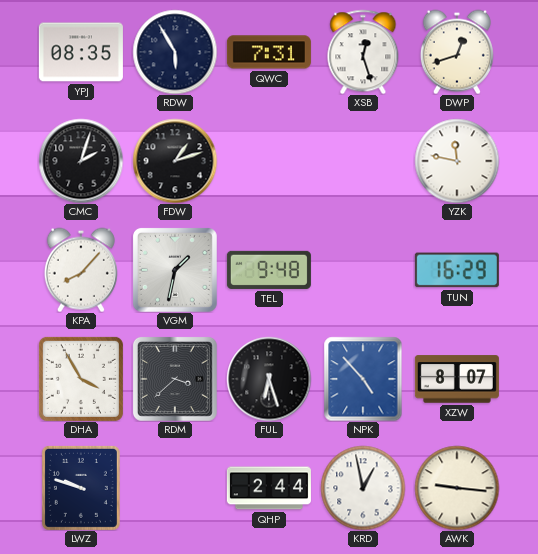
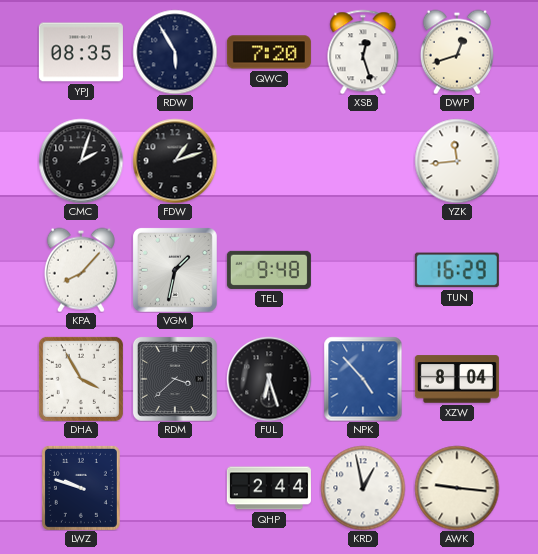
QWC: 7:31 -> 7:20 (269, 52)
YZK: 11:47 -> 11:44 (457, 161)
XZW: 8:07 -> 8:04 (457, 379)
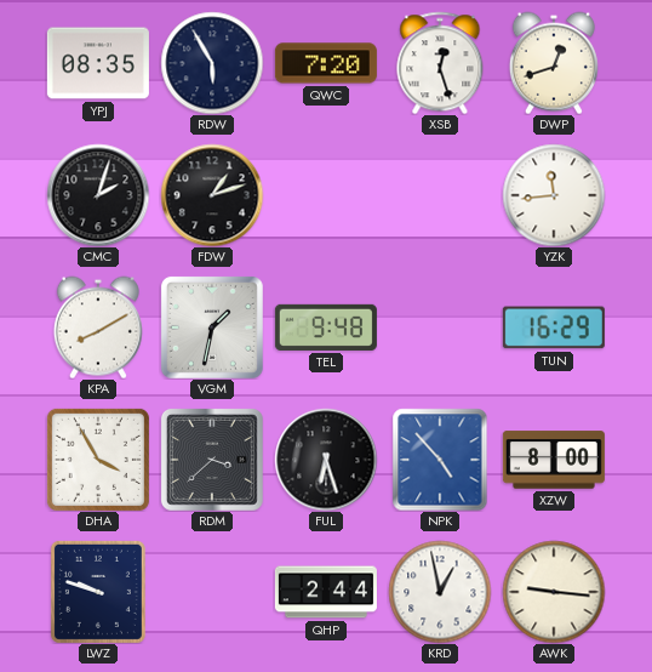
KPA: 8:07 -> 8:10 (98, 328)
XZW: 8:04 -> 8:00 (554, 460)
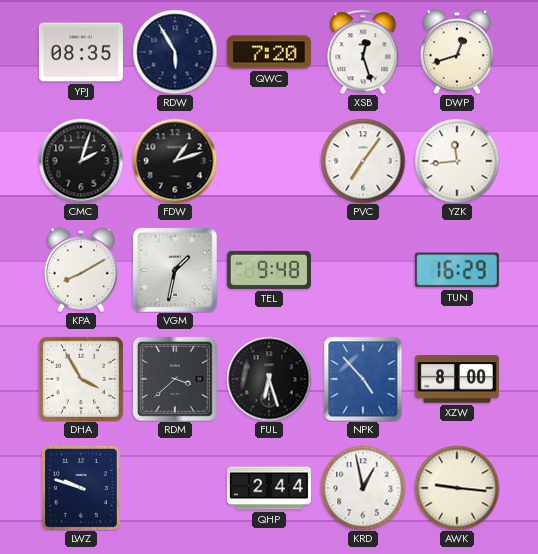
PVC: none -> 7:06 (363, 161)
